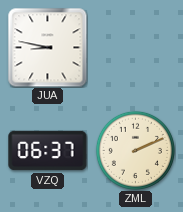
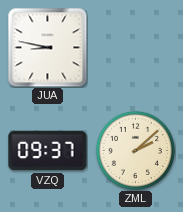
VZQ: 06:37 -> 09:37 (48, 151)
ZML: 2:11 -> 2:08 (135, 150)
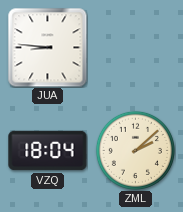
JUA: 8:47 -> 8:46 (48, 48)
VZQ: 09:37 -> 18:04 (48, 151)
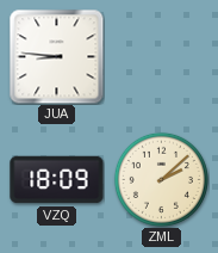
VZQ: 18:04 -> 18:09 (57, 180)
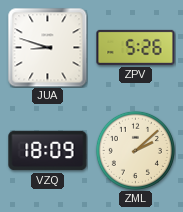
JUA: 8:46 -> 8:48 (48, 48)
ZPV: none -> 5:26 (136, 47)
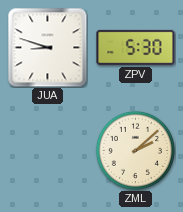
ZPV: 5:26 -> 5:30 (136, 47)
VZQ: 18:09 -> none (48, 151)
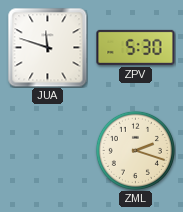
JUA: 8:48 -> 11:48 (48, 48)
ZML: 2:08 -> 2:18 (135, 150)
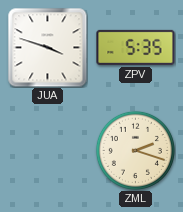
JUA: 11:48 -> 3:48 (48, 48)
ZPV: 5:30 -> 5:35 (136, 47)
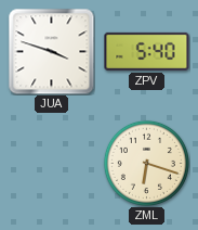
ZPV: 5:35 -> 5:40 (147, 51)
ZML: 2:18 -> 6:18 (146, 163)
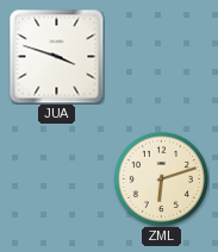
ZPV: 5:40 -> none (147, 51)
ZML: 6:18 -> 6:12 (161, 178)
